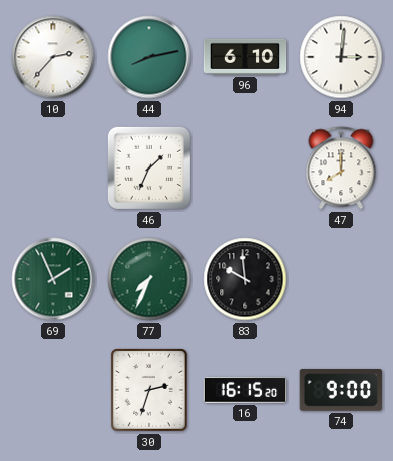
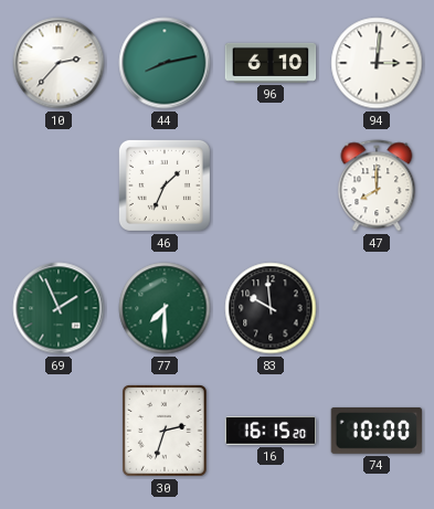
77: 7:34 -> 7:30 (165, 308)
74: 9:00 -> 10:00 (377, 431)
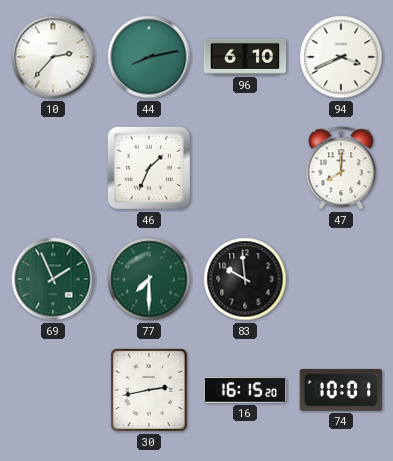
94: 3:01 -> 3:41 (341, 57)
30: 2:33 -> 2:43 (149, 391)
74: 10:00 -> 10:01 (341, 390)
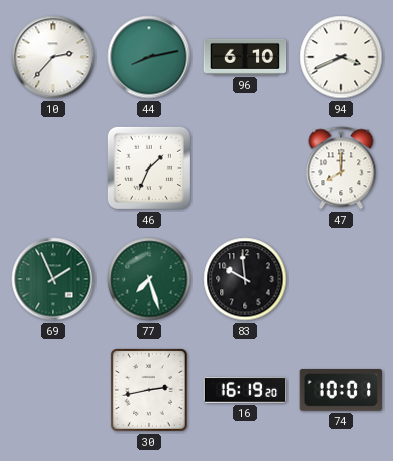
77: 7:30 -> 7:27 (149, 279)
16: 16:15 -> 16:19 (245, 390)
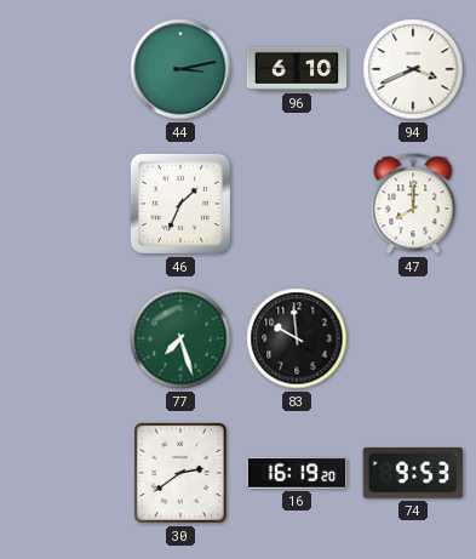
10: 2:37 -> none (53, 57)
44: 8:13 -> 3:13 (180, 69)
69: 1:56 -> none (53, 279)
30: 2:43 -> 2:39 (180, 474)
74: 10:01 -> 9:53 (413, 473)
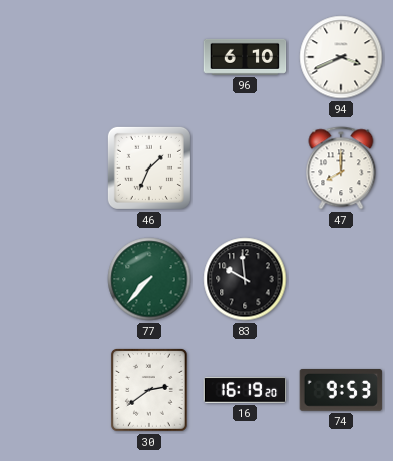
44: 3:13 -> none (180, 69)
77: 7:27 -> 7:37 (149, 279)
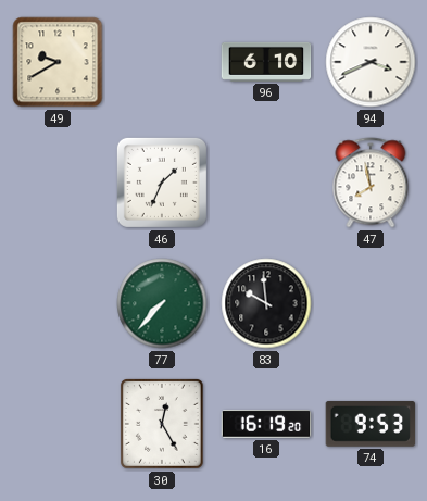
49: none -> 9:40 (58, 62)
47: 8:00 -> 7:58 (371, 183)
30: 2:39 -> 12:25 (162, 425)
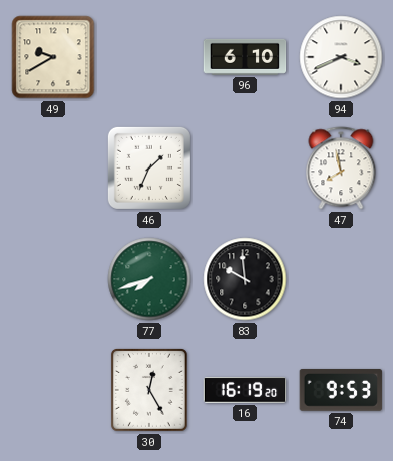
77: 7:37 -> 7:42 (149, 279)
